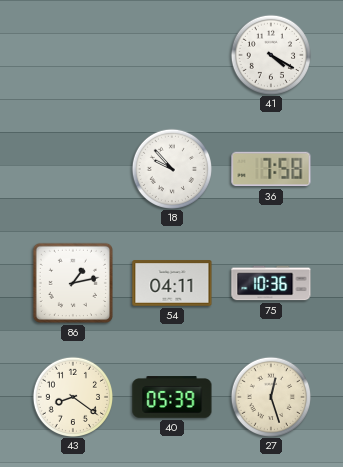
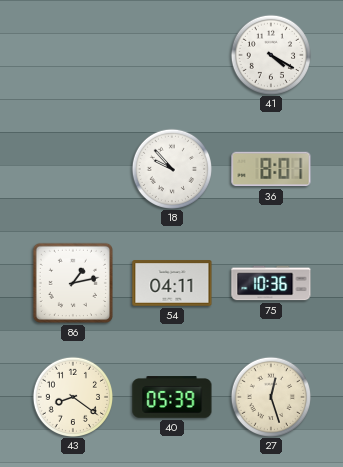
36: 7:58 -> 8:01 (271, 169)
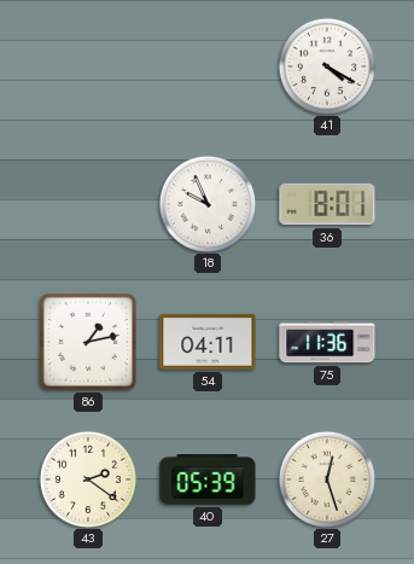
18: 9:53 -> 9:56 (206, 203)
75: 10:36 -> 11:36 (327, 342)
43: 8:21 -> 2:21 (87, 478)
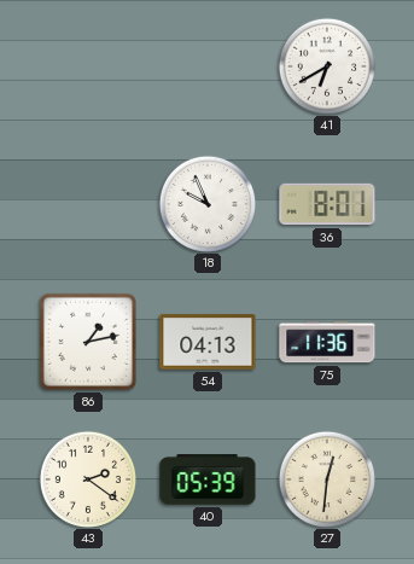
41: 4:20 -> 6:40 (326, 65)
54: 04:11 -> 04:13 (208, 342)
27: 12:27 -> 12:31 (326, 478)
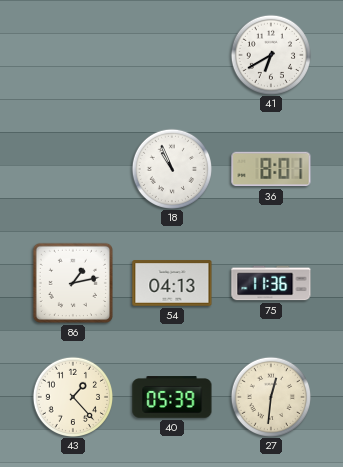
18: 9:56 -> 10:56 (171, 168)
43: 2:21 -> 1:23 (72, 396)
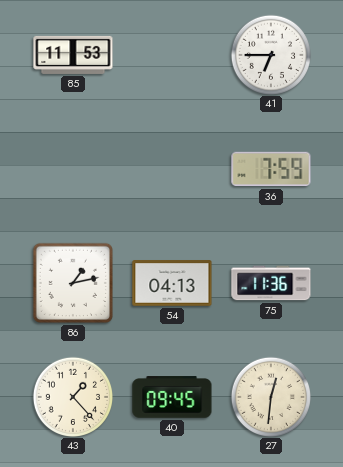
85: none -> 11:53 (73, 55)
41: 6:40 -> 6:45 (270, 54)
18: 10:56 -> none (171, 168)
36: 8:01 -> 7:59 (271, 169)
40: 05:39 -> 09:45 (172, 397)
